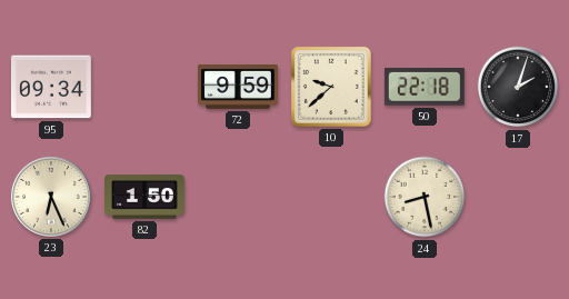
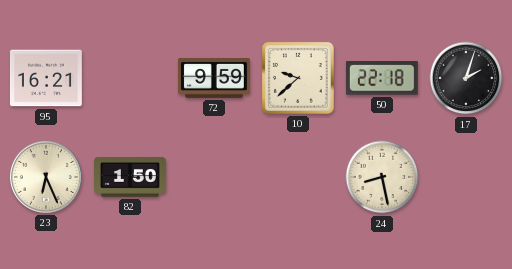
95: 09:34 -> 16:21 (46, 78)
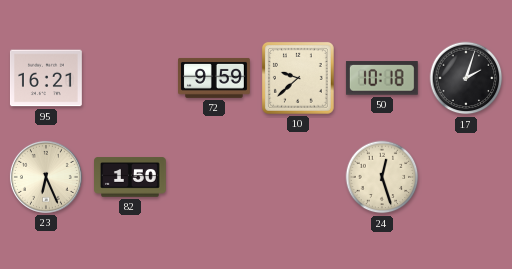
50: 22:18 -> 10:18 (382, 78)
24: 8:28 -> 12:27 (382, 177)
